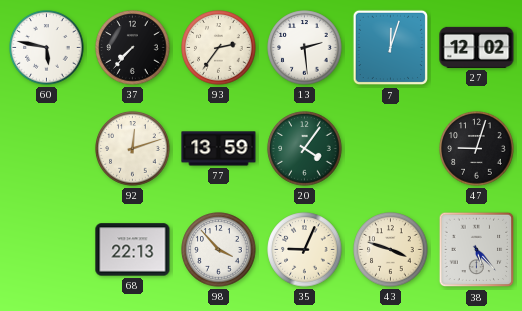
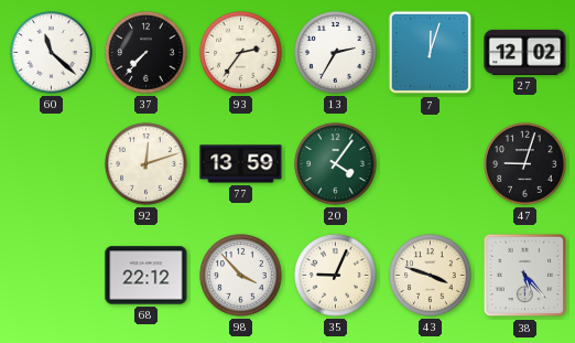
60: 5:47 -> 11:22 (52, 53)
13: 2:29 -> 2:35 (336, 53)
68: 22:13 -> 22:12 (147, 276)
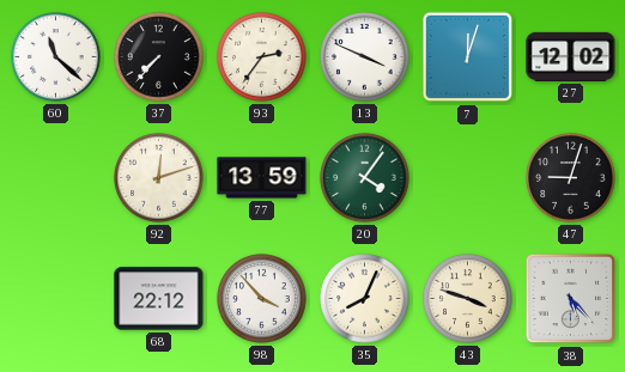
13: 2:35 -> 3:49 (365, 57)
35: 9:04 -> 8:04 (365, 299)
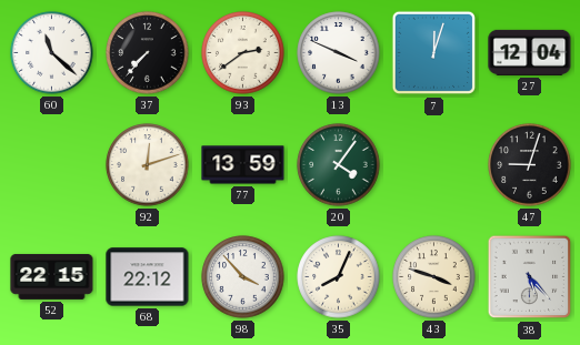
93: 2:36 -> 2:39 (243, 53)
27: 12:02 -> 12:04 (530, 52)
52: none -> 22:15 (52, 277)
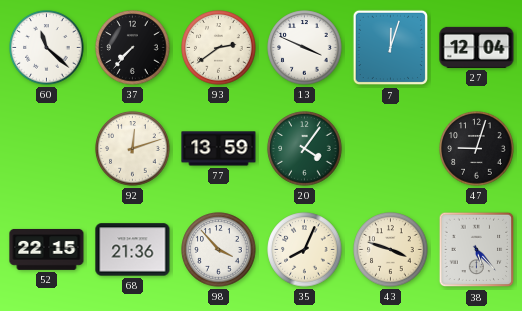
68: 22:12 -> 21:36 (133, 250)
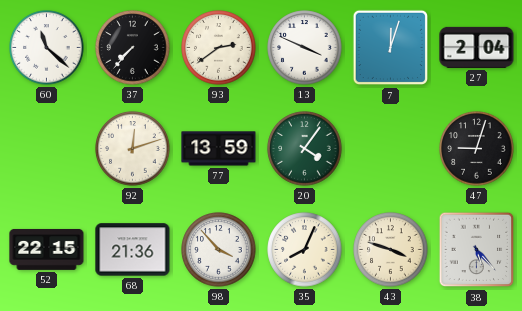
27: 12:04 -> 2:04 (477, 47)
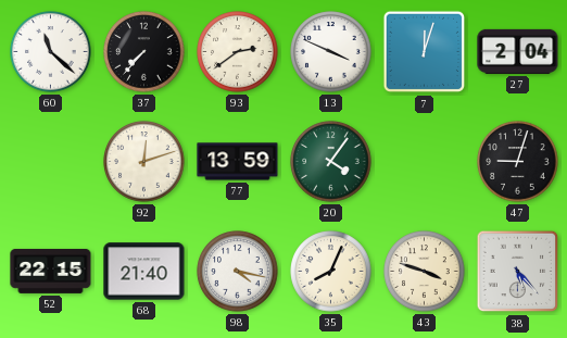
68: 21:36 -> 21:40 (144, 272)
98: 3:53 -> 4:17 (238, 272)
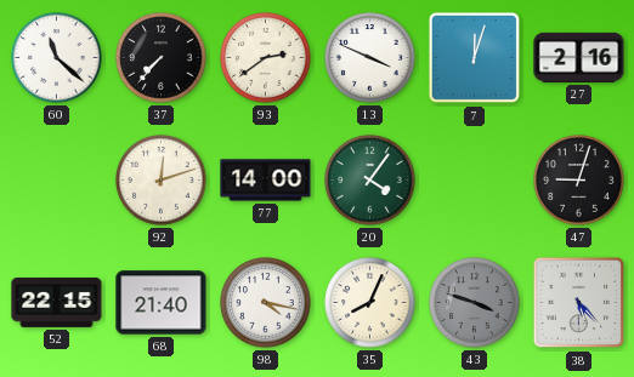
27: 2:04 -> 2:16 (579, 57)
77: 13:59 -> 14:00 (266, 181)
43 dial: cream -> grey (475, 303)
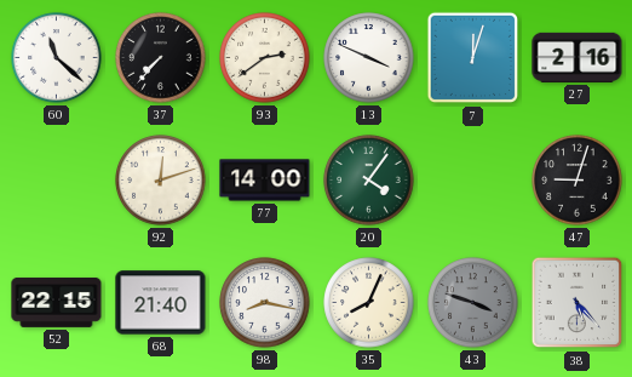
98: 4:17 -> 8:17 (265, 303)
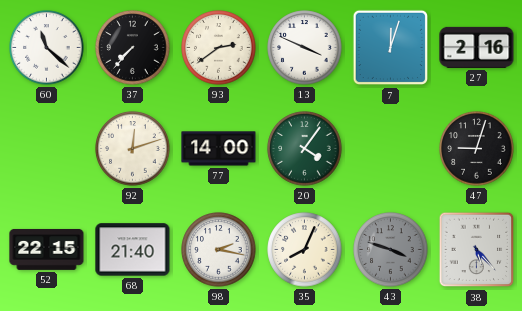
98: 8:17 -> 2:17 (219, 250)
